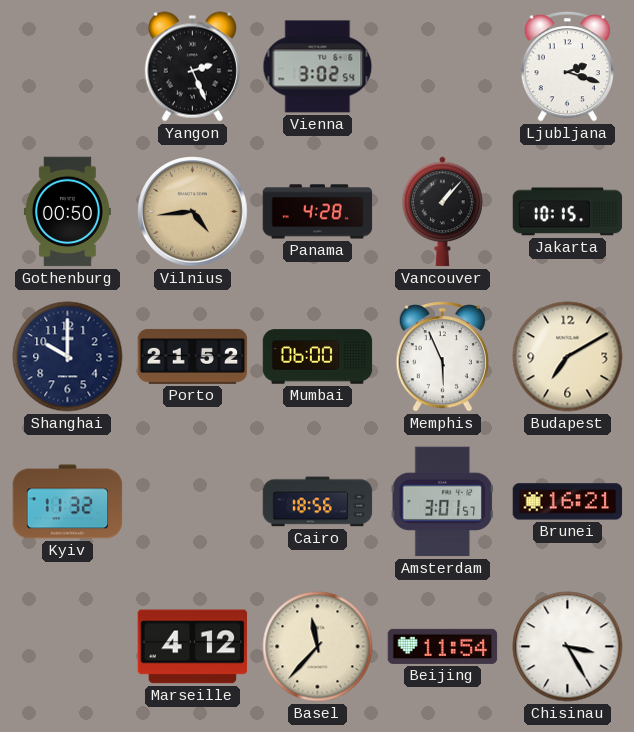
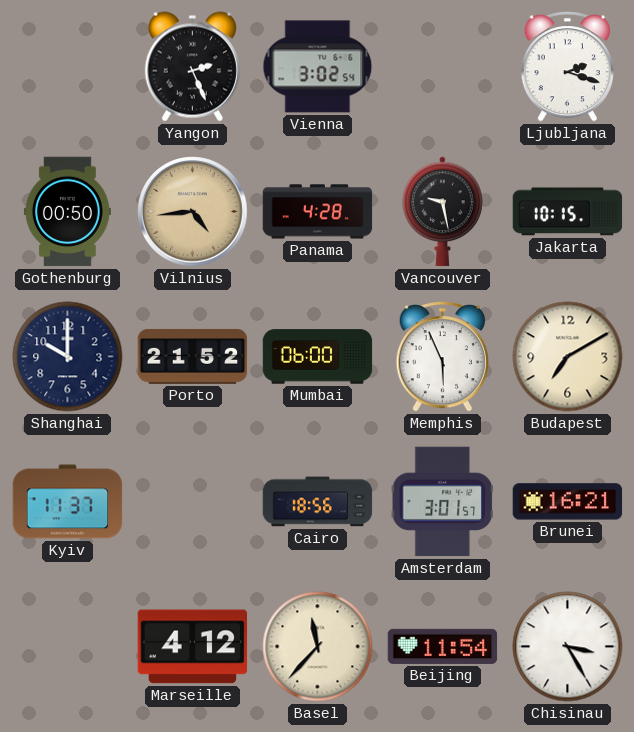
Vancouver: 1:07 -> 9:28 (443, 212)
Kyiv: 11:32 -> 11:37 (68, 502)
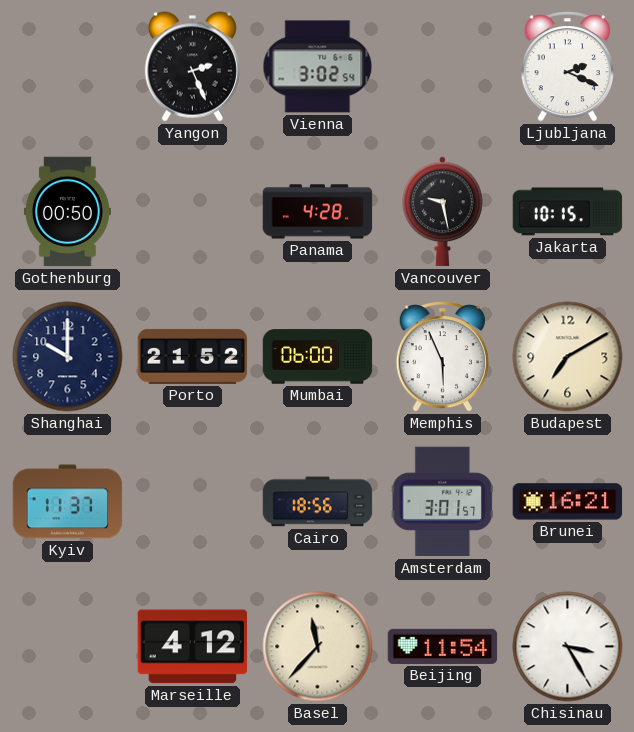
Ljubljana: 2:18 -> 2:19 (567, 67)
Vilnius: 4:44 -> none (193, 212)
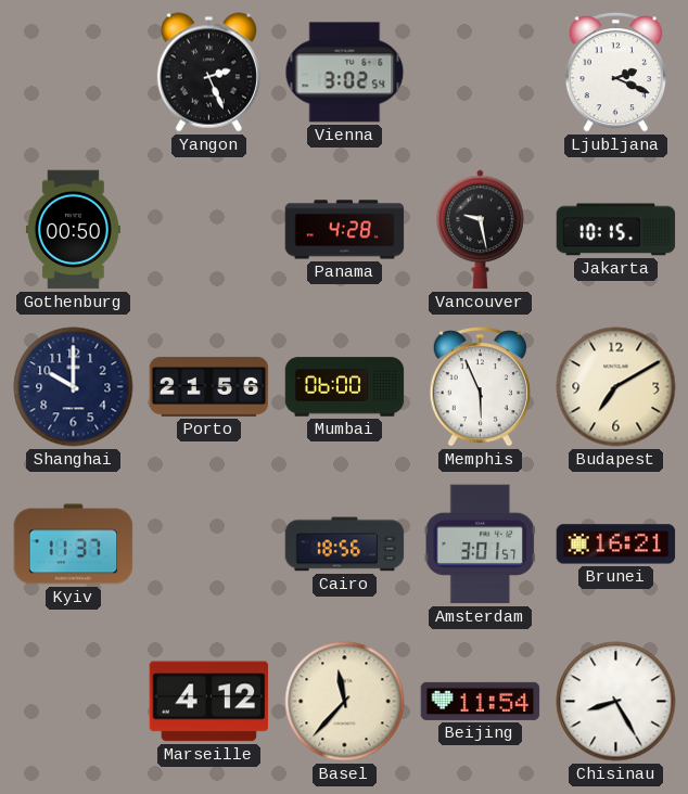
Porto: 21:52 -> 21:56 (209, 386)
Chisinau: 3:25 -> 8:25 (616, 702)
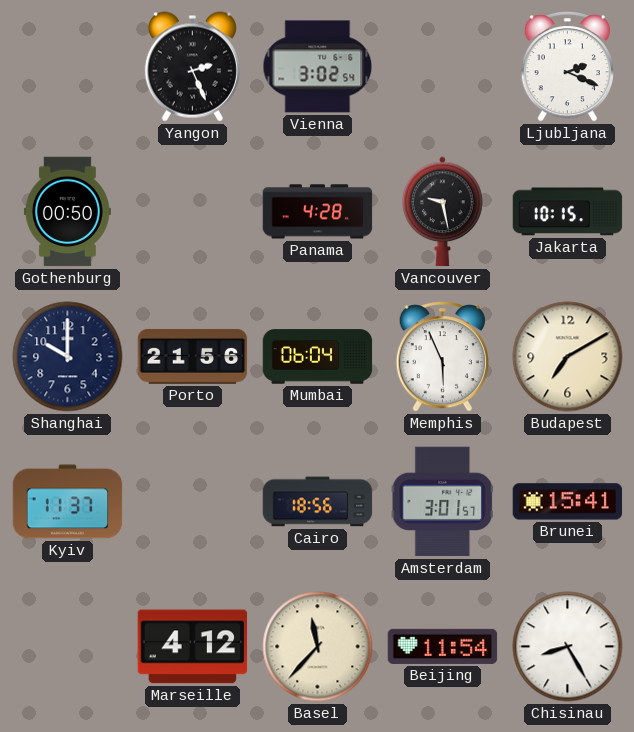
Mumbai: 06:00 -> 06:04 (318, 357)
Brunei: 16:21 -> 15:41 (568, 502)
